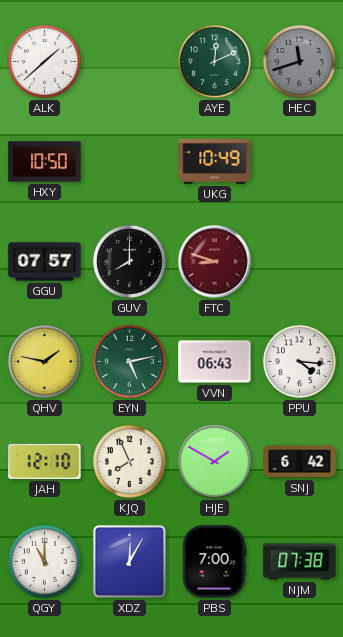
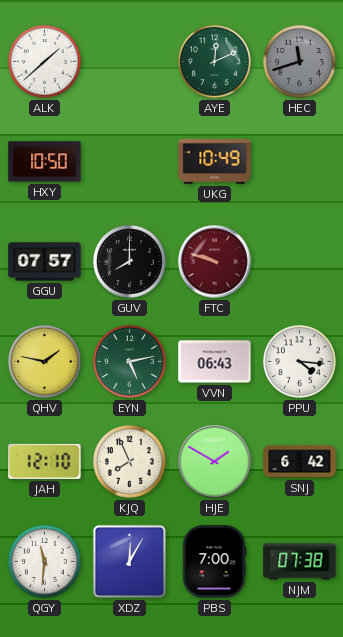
FTC: 8:48 -> 9:48 (215, 262)
QGY: 11:00 -> 11:31 (44, 561)
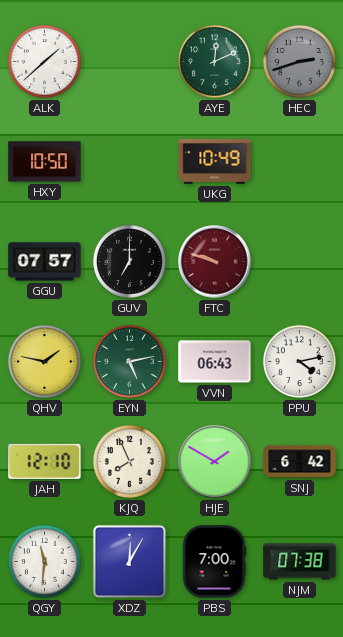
HEC: 11:42 -> 2:42 (299, 61)
GUV: 8:00 -> 7:00 (129, 261)
PPU: 4:16 -> 4:13 (299, 361)
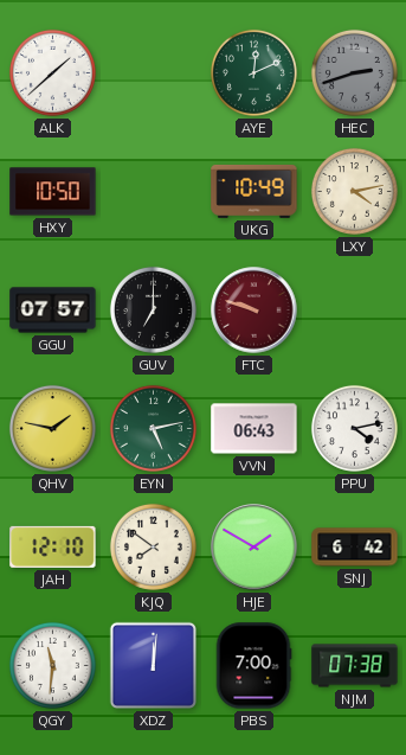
LXY: none -> 4:13 (354, 191)
KJQ: 7:56 -> 7:51 (153, 546)
XDZ: 12:05 -> 12:01 (153, 665)
